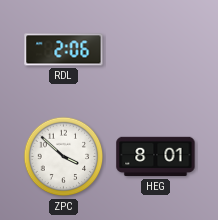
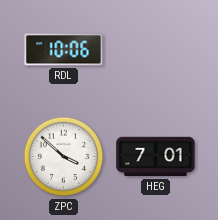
RDL: 2:06 -> 10:06 (64, 50)
HEG: 8:01 -> 7:01 (156, 157)
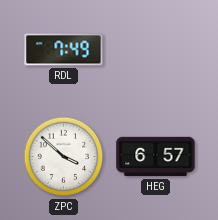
RDL: 10:06 -> 7:49 (64, 50)
HEG: 7:01 -> 6:57 (156, 157)
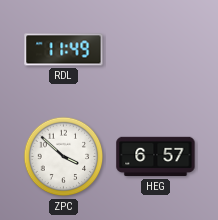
RDL: 7:49 -> 11:49 (64, 50)
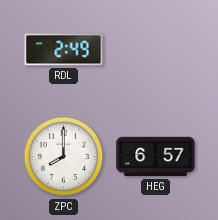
RDL: 11:49 -> 2:49 (64, 50)
ZPC: 3:52 -> 8:00 (64, 157)
